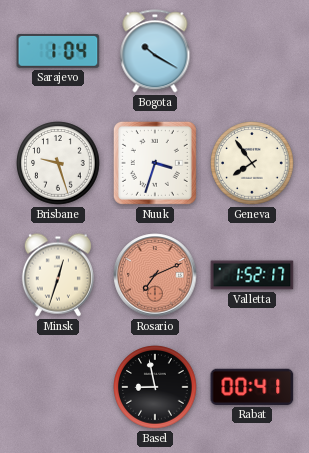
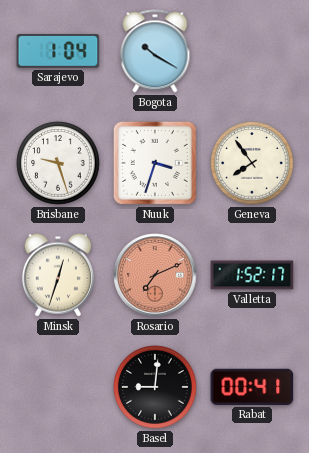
Basel: 8:58 -> 9:01 (155, 387)
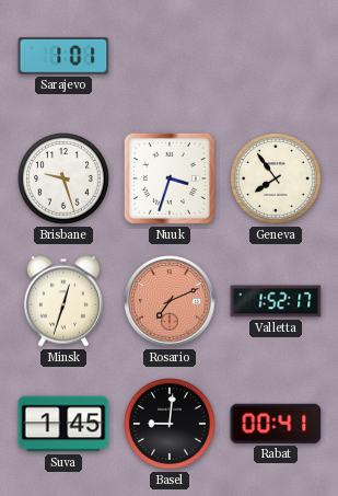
Sarajevo: 1:04 -> 1:01 (63, 56)
Bogota: 10:20 -> none (155, 51)
Suva: none -> 1:45 (63, 424)
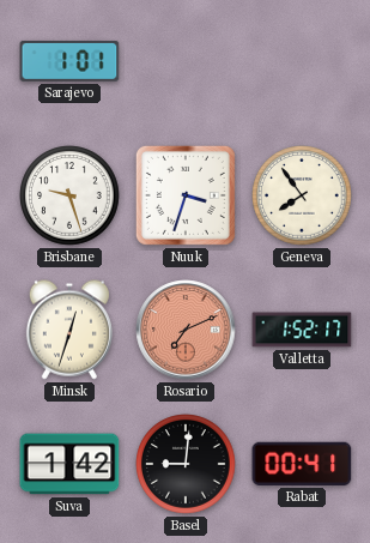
Suva: 1:45 -> 1:42 (69, 464)
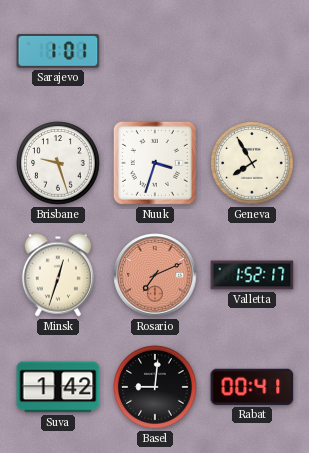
Geneva: 7:54 -> 7:55 (252, 163)
